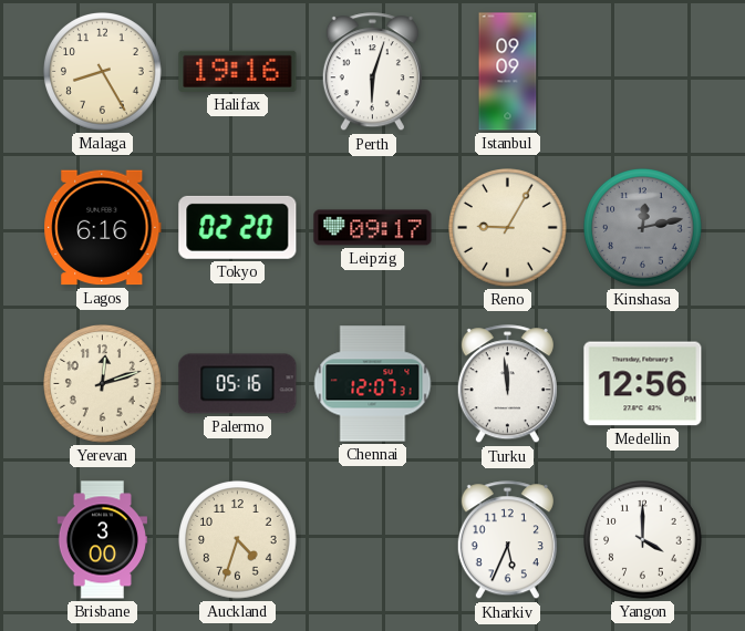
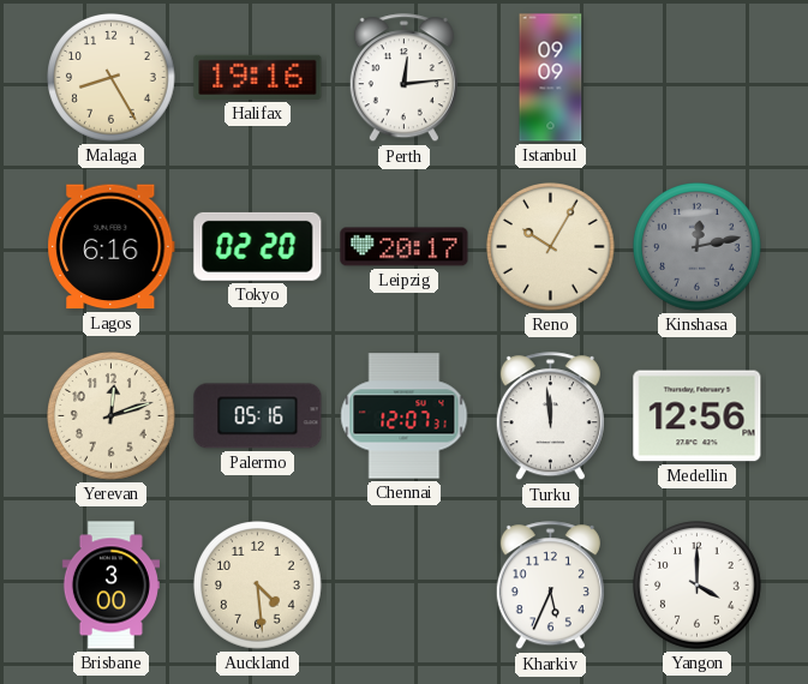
Perth: 6:03 -> 12:14 (403, 78)
Leipzig: 09:17 -> 20:17 (405, 247)
Reno: 9:05 -> 10:05 (551, 247)
Auckland: 4:33 -> 4:29 (258, 586)
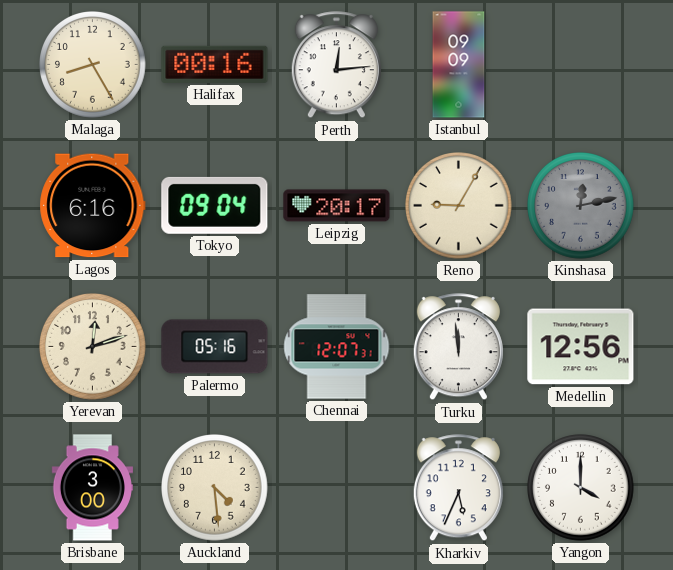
Halifax: 19:16 -> 00:16 (215, 64)
Tokyo: 02:20 -> 09:04 (215, 205)
Reno: 10:05 -> 9:05 (459, 206)
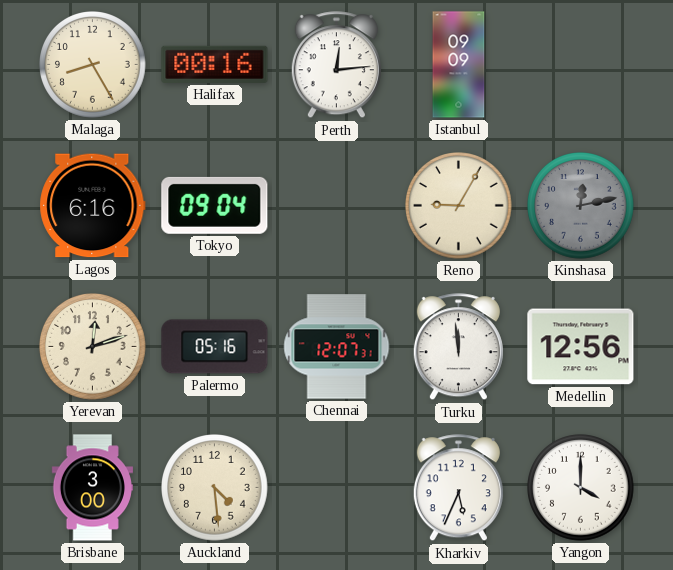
Leipzig: 20:17 -> none (337, 206)
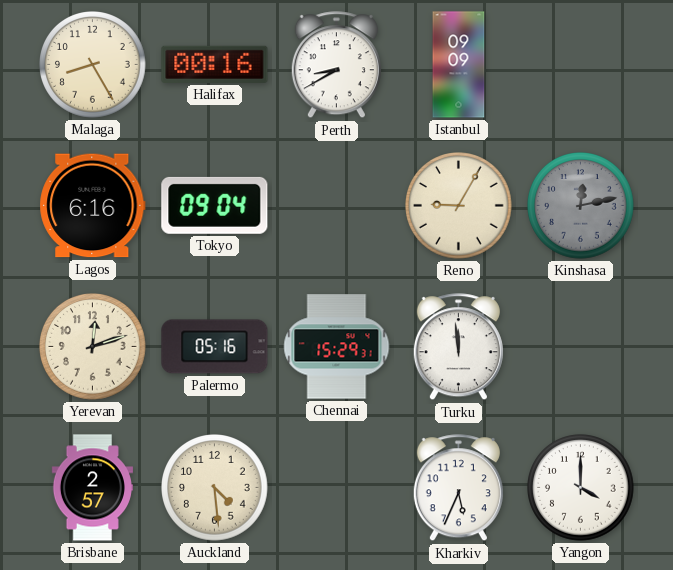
Perth: 12:14 -> 8:40 (336, 65)
Chennai: 12:07 -> 15:29 (337, 347)
Medellin: 12:56 -> none (581, 347)
Brisbane: 3:00 -> 2:57 (92, 488)
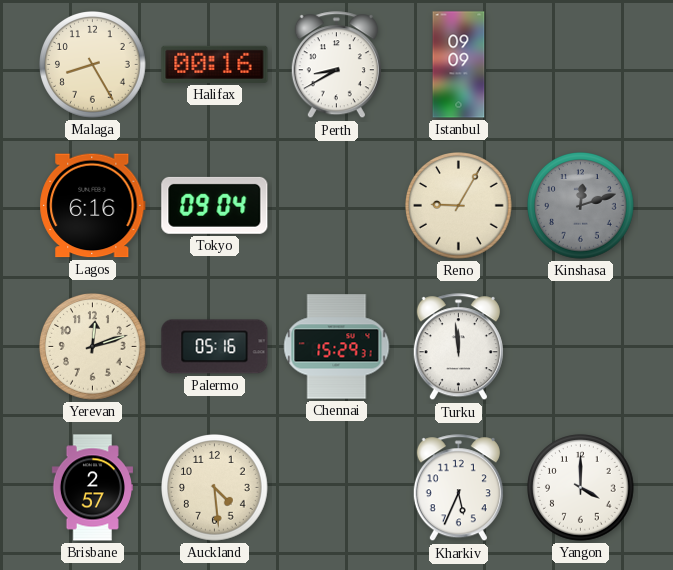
Kinshasa: 12:13 -> 12:12 (581, 206)
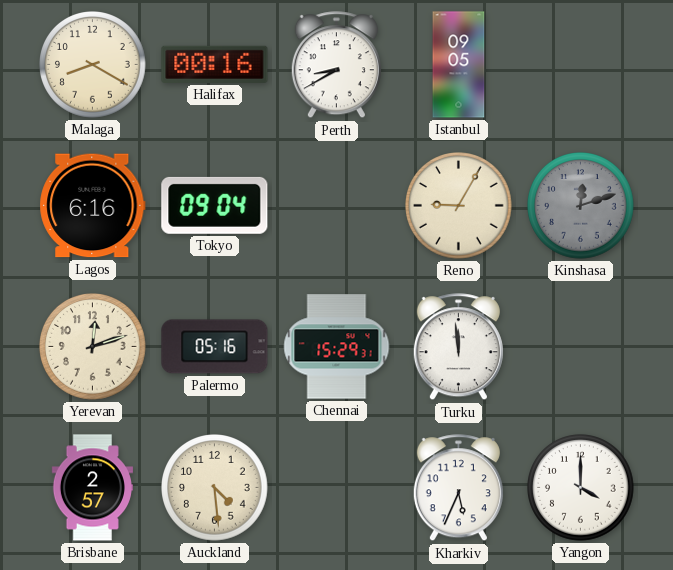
Malaga: 8:25 -> 8:20 (93, 65)
Istanbul: 09:09 -> 09:05 (459, 65)
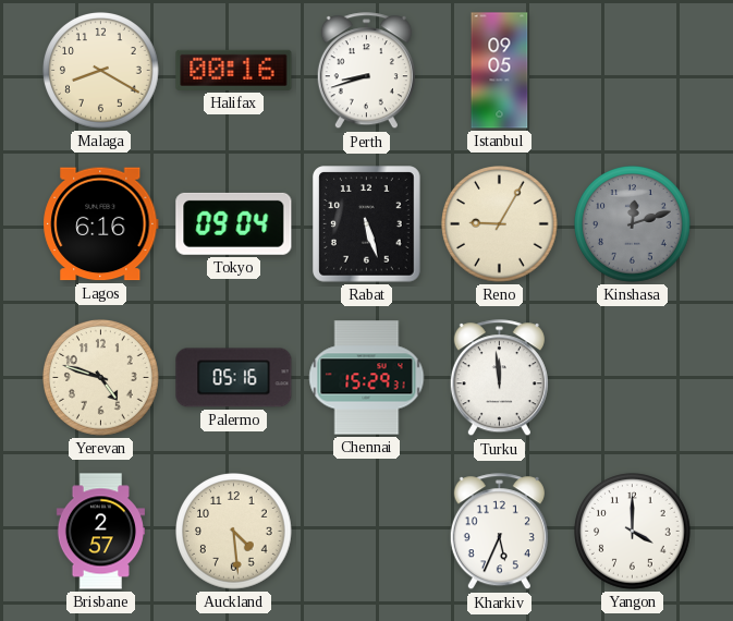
Perth: 8:40 -> 8:42 (366, 71)
Rabat: none -> 5:27 (367, 224)
Yerevan: 12:12 -> 4:48 (101, 378)
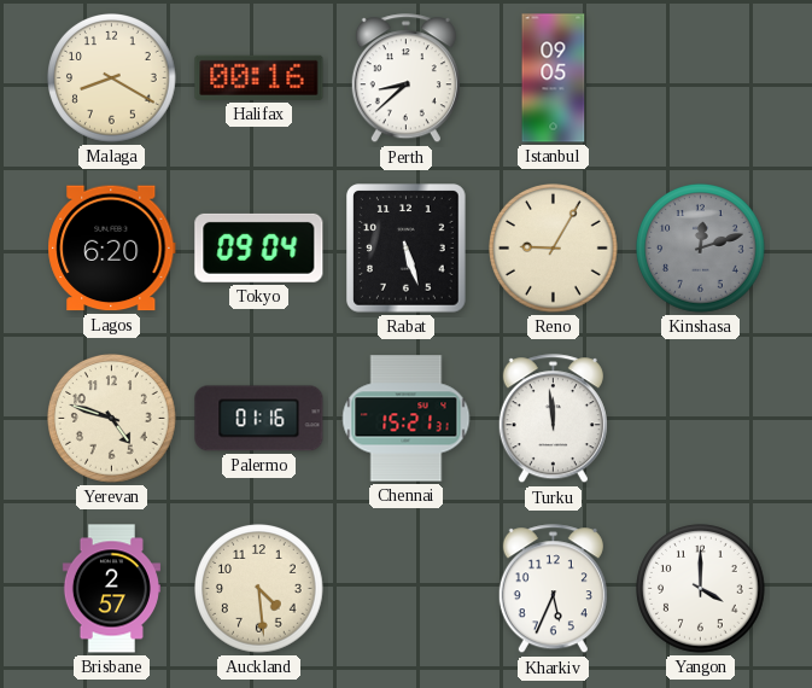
Perth: 8:42 -> 8:38 (405, 78)
Lagos: 6:16 -> 6:20 (112, 249)
Palermo: 05:16 -> 01:16 (259, 419)
Chennai: 15:29 -> 15:21 (407, 419)
